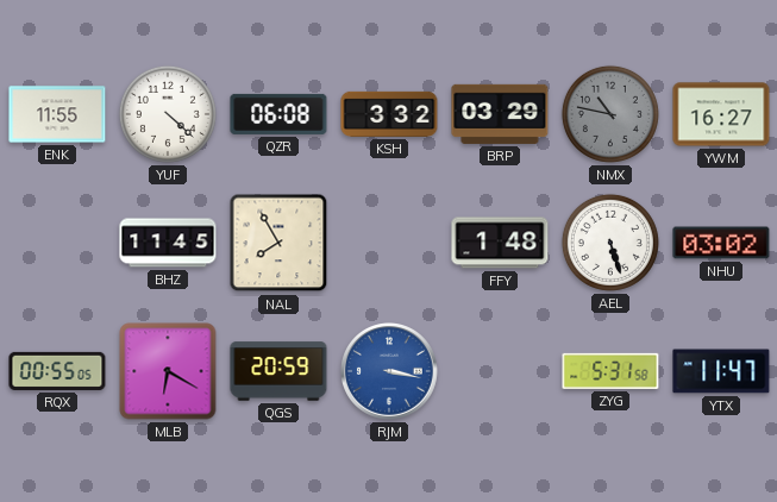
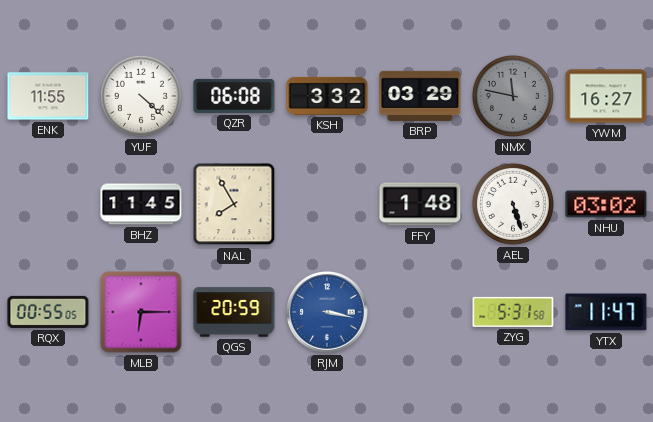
NMX: 10:47 -> 11:47 (513, 96)
MLB: 6:20 -> 6:15 (141, 312)
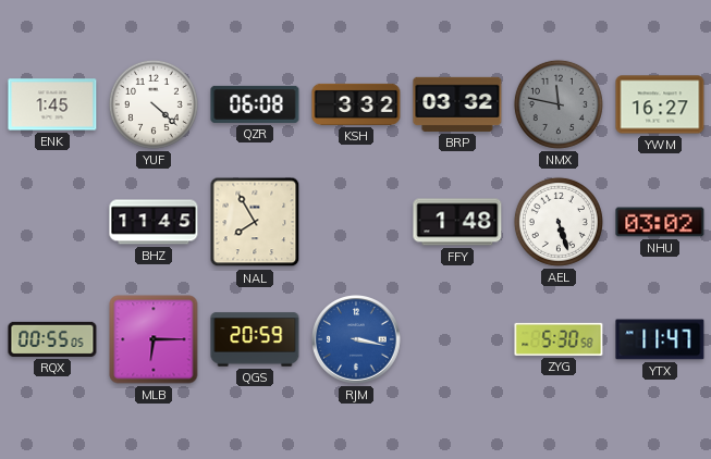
ENK: 11:55 -> 1:45 (52, 104)
BRP: 03:29 -> 03:32 (457, 104)
ZYG: 5:31 -> 5:30 (559, 339)
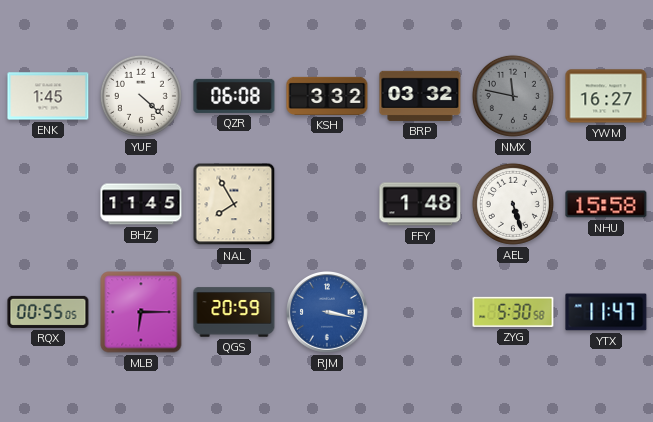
NHU: 03:02 -> 15:58 (606, 204)
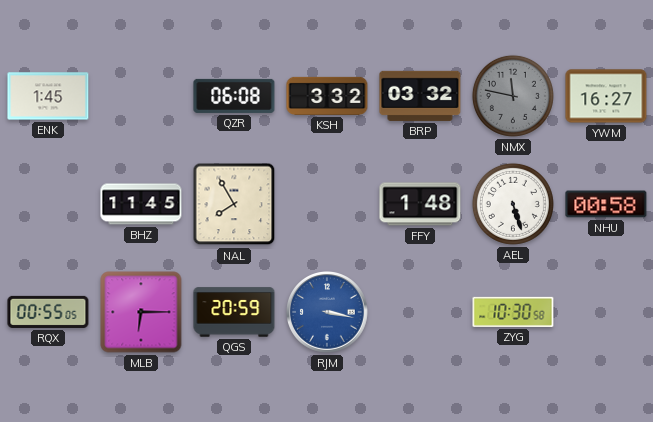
YUF: 4:22 -> none (141, 96)
NHU: 15:58 -> 00:58 (606, 204)
ZYG: 5:30 -> 10:30 (513, 312)
YTX: 11:47 -> none (606, 312)
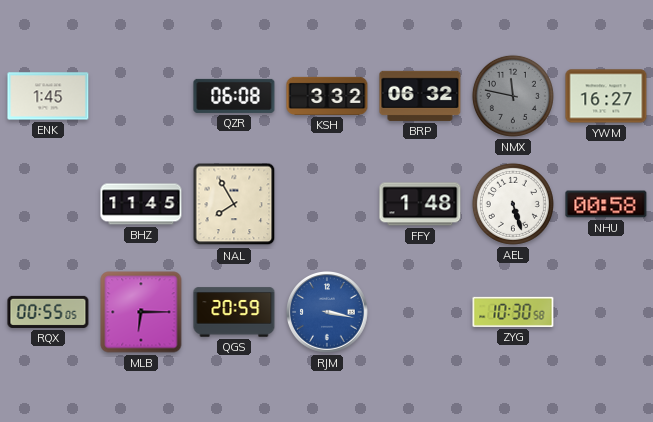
BRP: 03:32 -> 06:32 (420, 96)
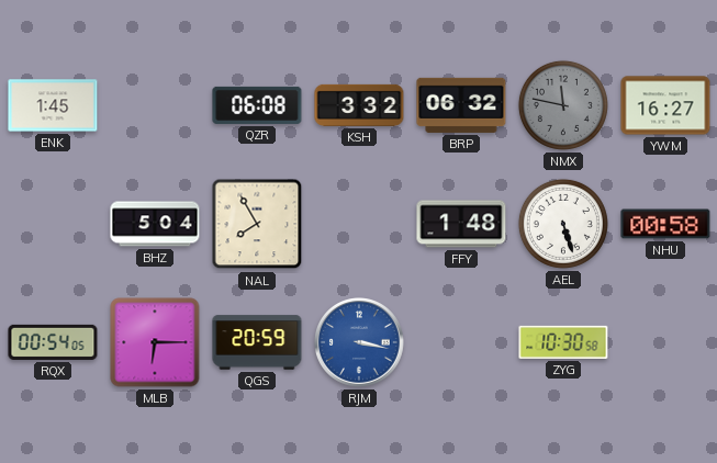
BHZ: 11:45 -> 5:04 (155, 224)
RQX: 00:55 -> 00:54 (53, 342)
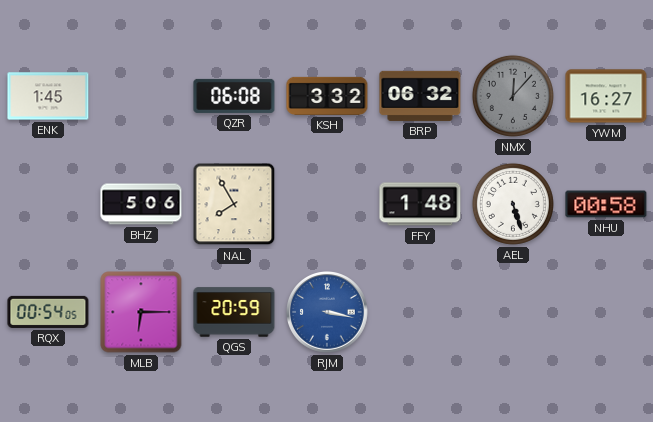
NMX: 11:47 -> 12:07 (513, 96)
BHZ: 5:04 -> 5:06 (141, 204)
ZYG: 10:30 -> none (563, 342)
